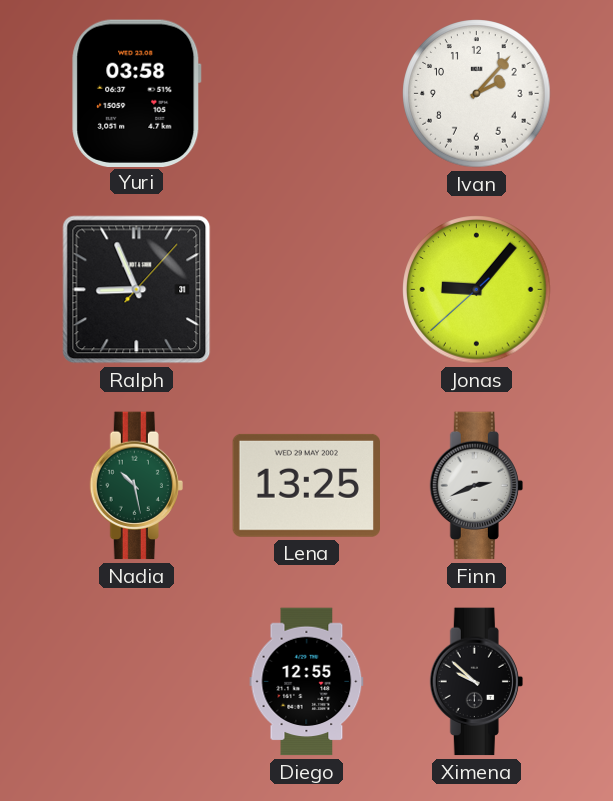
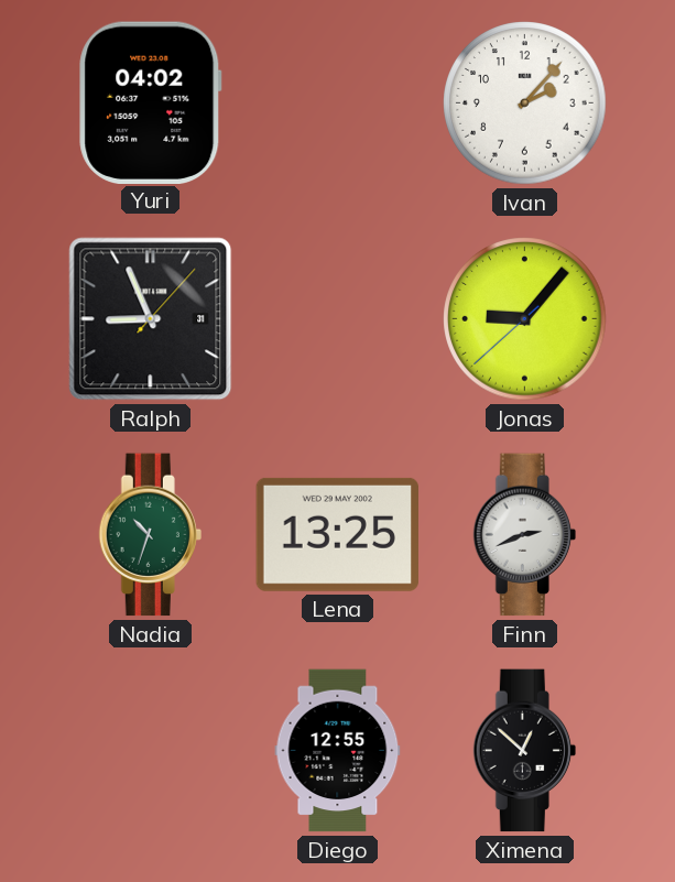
Yuri: 03:58 -> 04:02 (151, 102)
Nadia: 10:28 -> 10:33 (150, 535)
Ximena: 9:52 -> 12:52 (524, 751)
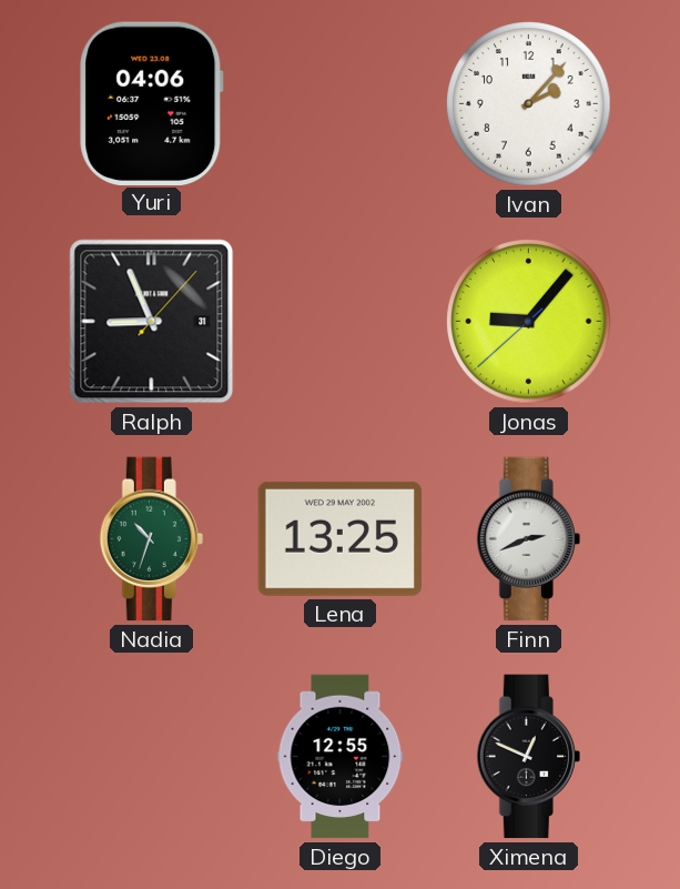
Yuri: 04:02 -> 04:06 (152, 103)
Ximena: 12:52 -> 12:49 (528, 757)
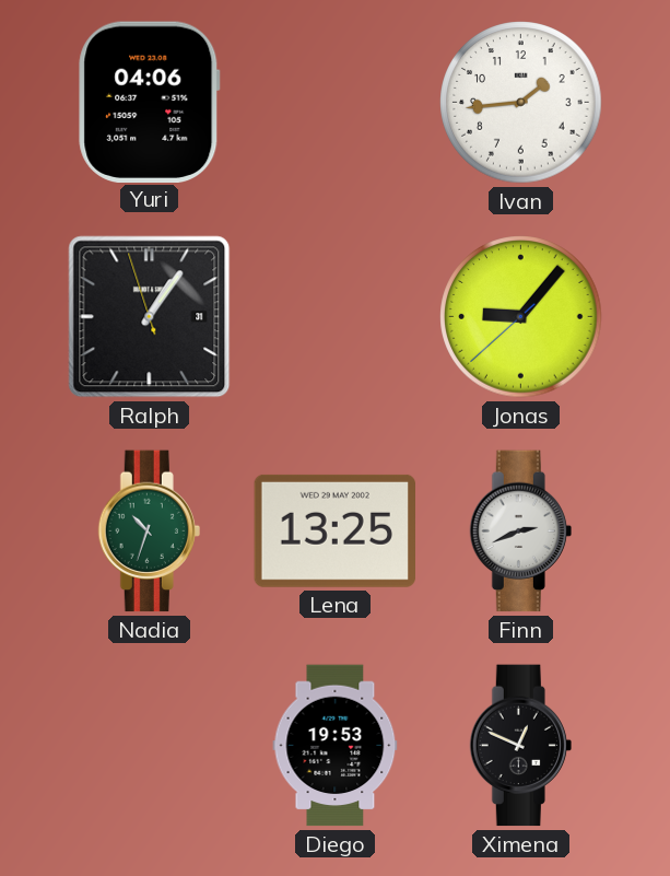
Ivan: 2:07 -> 1:44 (521, 103)
Ralph: 8:56 -> 1:05 (150, 317)
Diego: 12:55 -> 19:53 (336, 746)
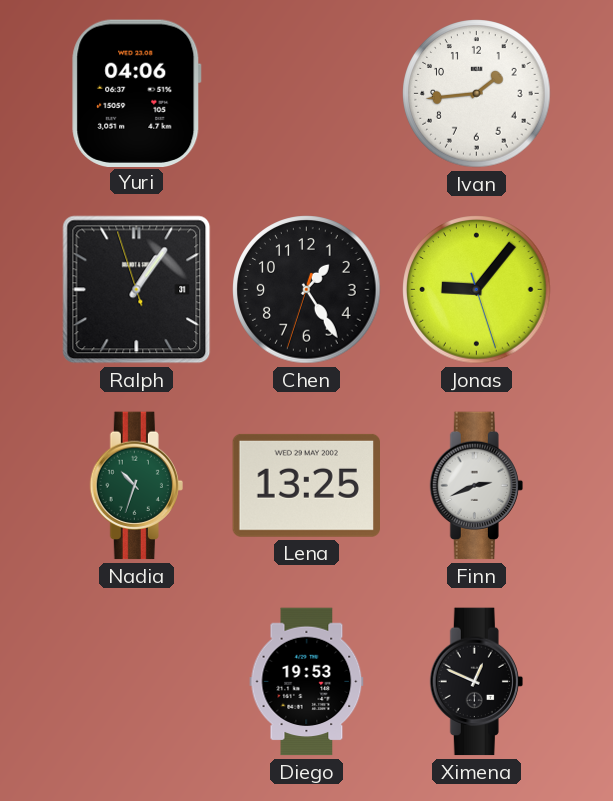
Chen: none -> 1:24 (307, 290)
Jonas: 9:06:38 -> 9:06:27 (477, 290)
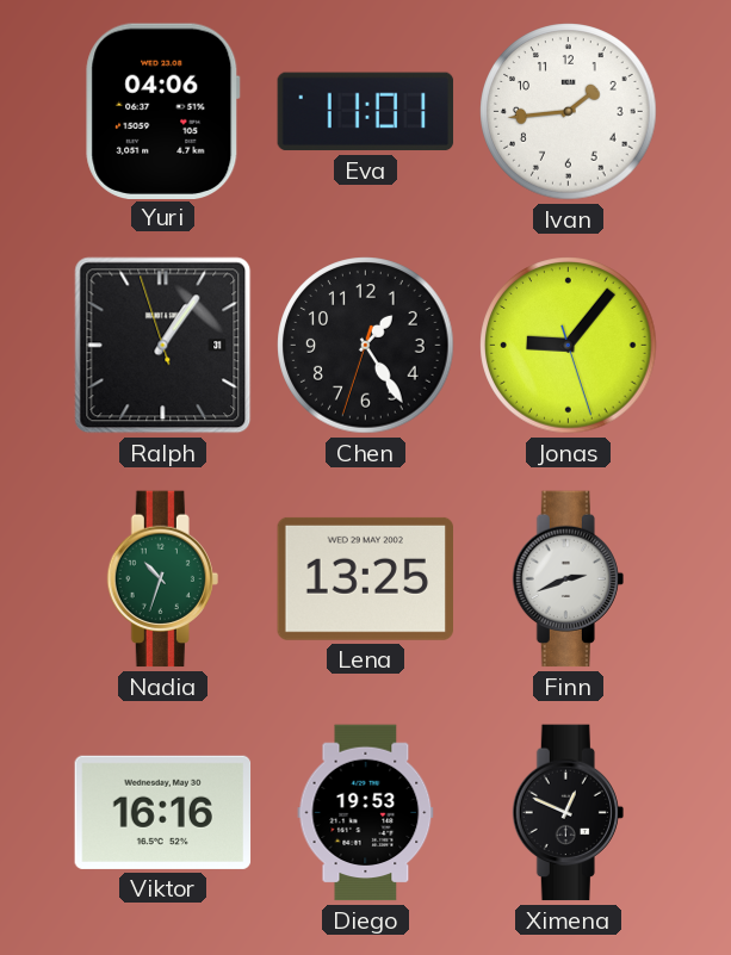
Eva: none -> 11:01 (366, 112)
Viktor: none -> 16:16 (163, 812)
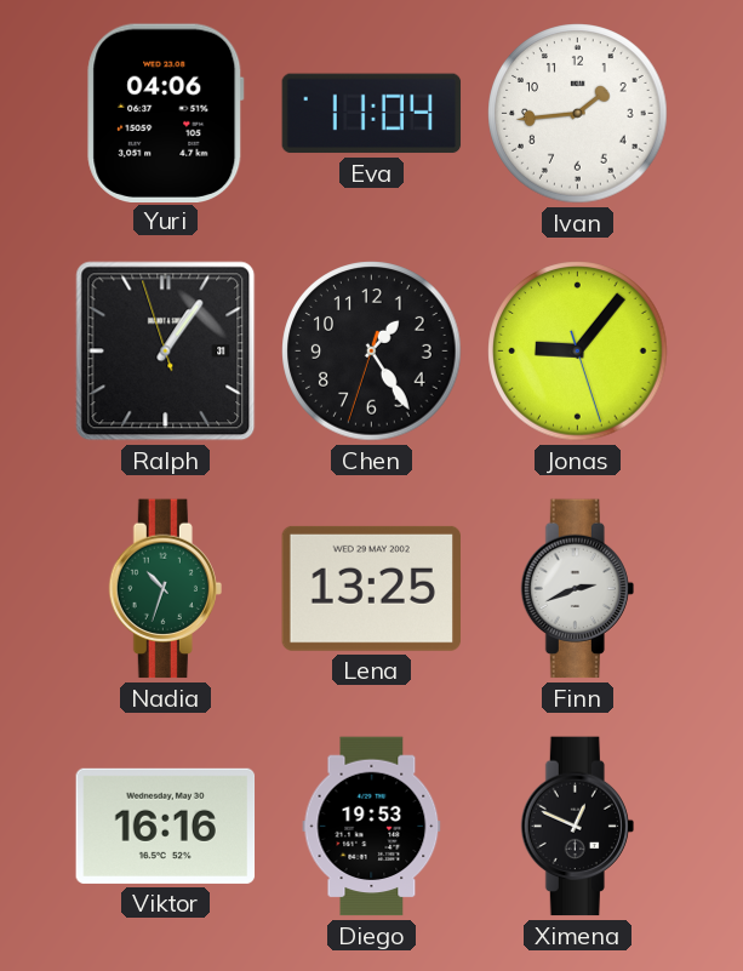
Eva: 11:01 -> 11:04 (372, 114)
